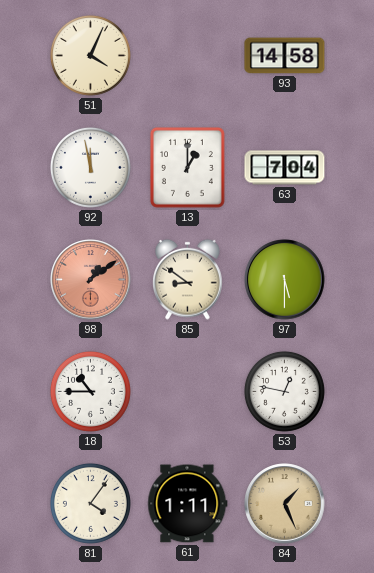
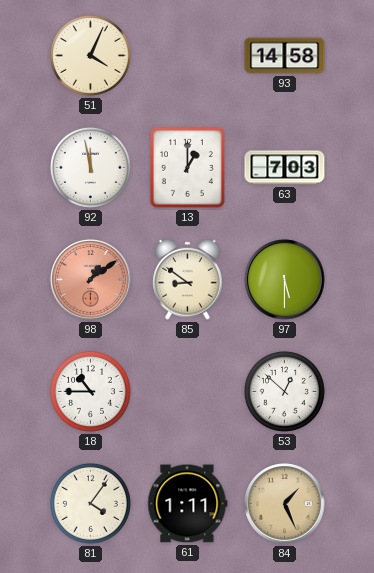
63: 7:04 -> 7:03 (285, 168)
53: 12:47 -> 12:52 (284, 391)
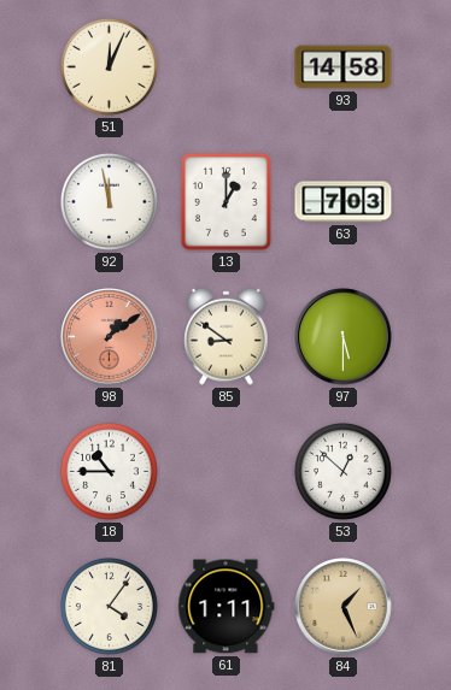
51: 4:04 -> 12:04 (109, 66)
